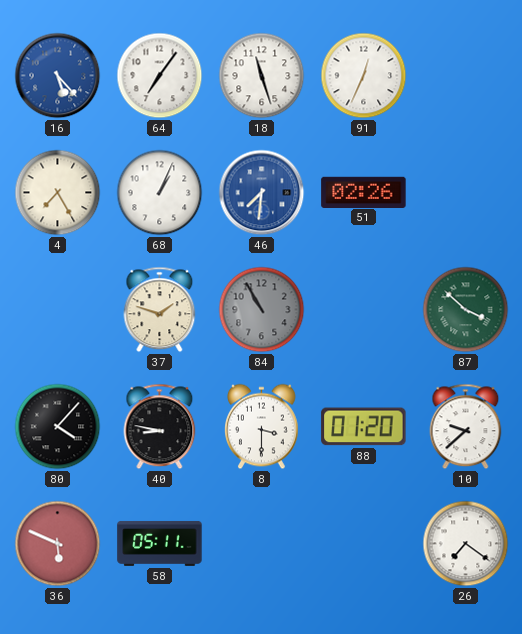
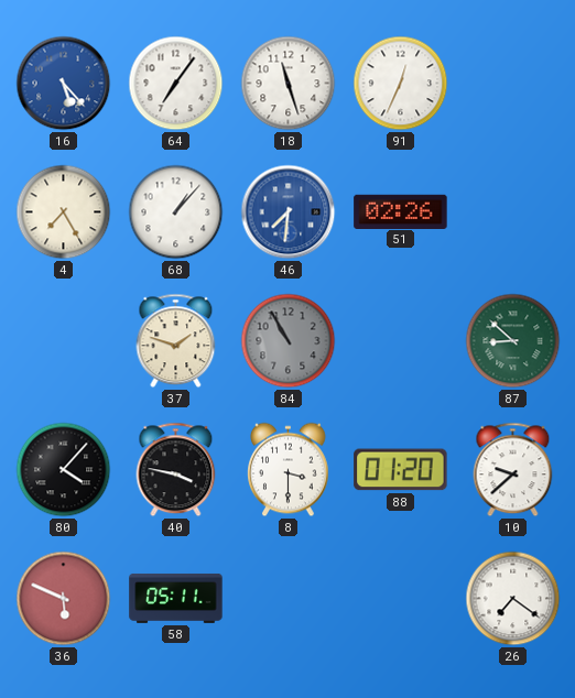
68: 1:04 -> 1:07 (176, 212)
87: 3:52 -> 8:52 (513, 341)
40: 8:47 -> 3:47 (176, 470)
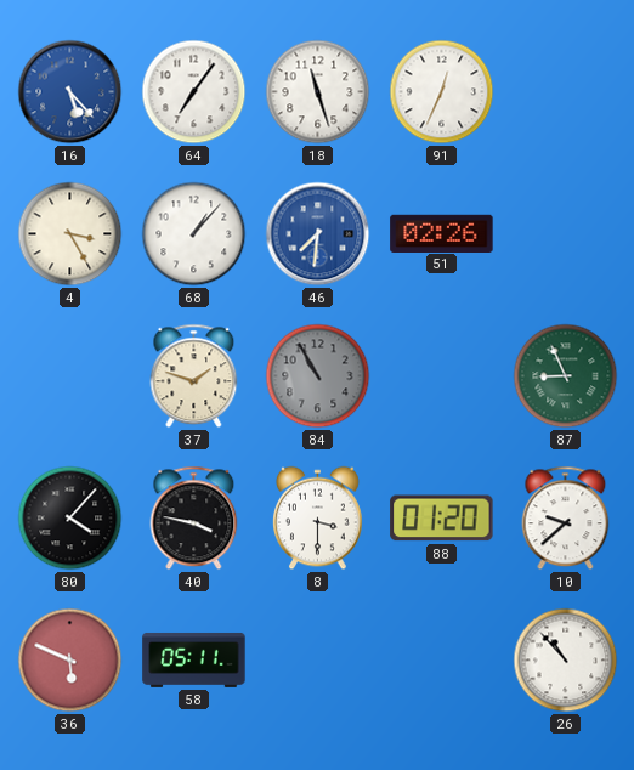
4: 7:25 -> 3:25 (70, 234)
87: 8:52 -> 8:56 (566, 376)
26: 7:21 -> 10:53 (566, 661)
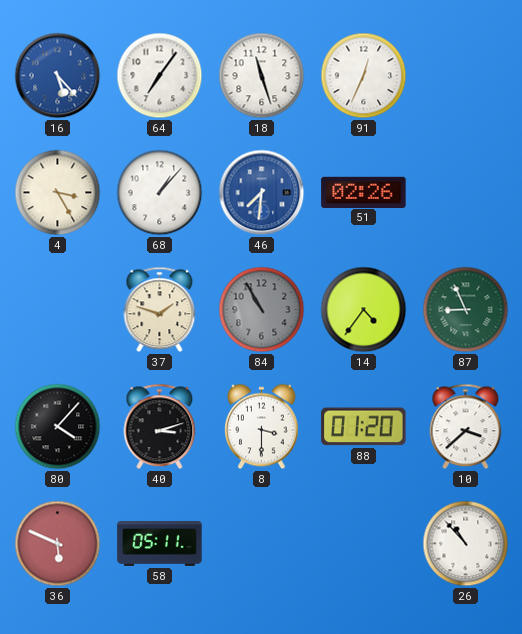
14: none -> 4:36 (364, 310)
40: 3:47 -> 3:12 (160, 427)
10: 9:38 -> 3:38 (466, 427)
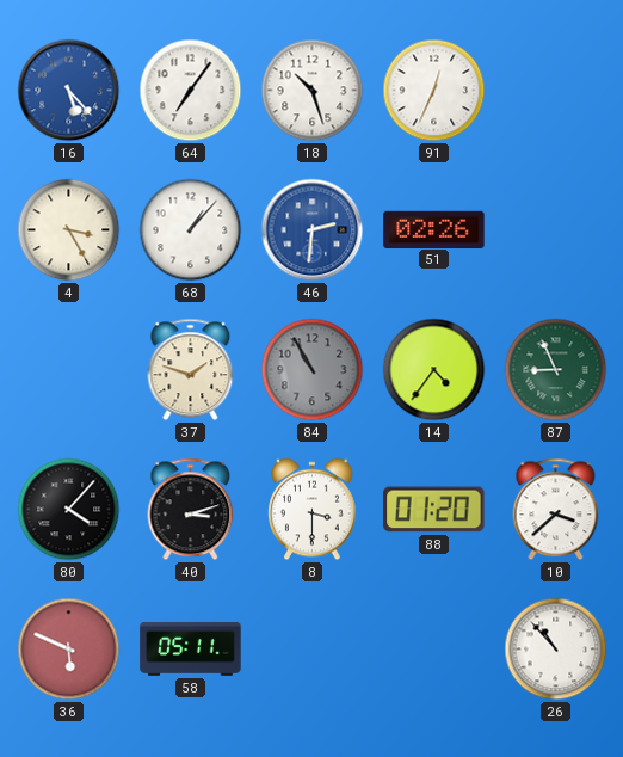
18: 11:27 -> 10:27 (313, 91)
46: 7:31 -> 2:31 (313, 230)
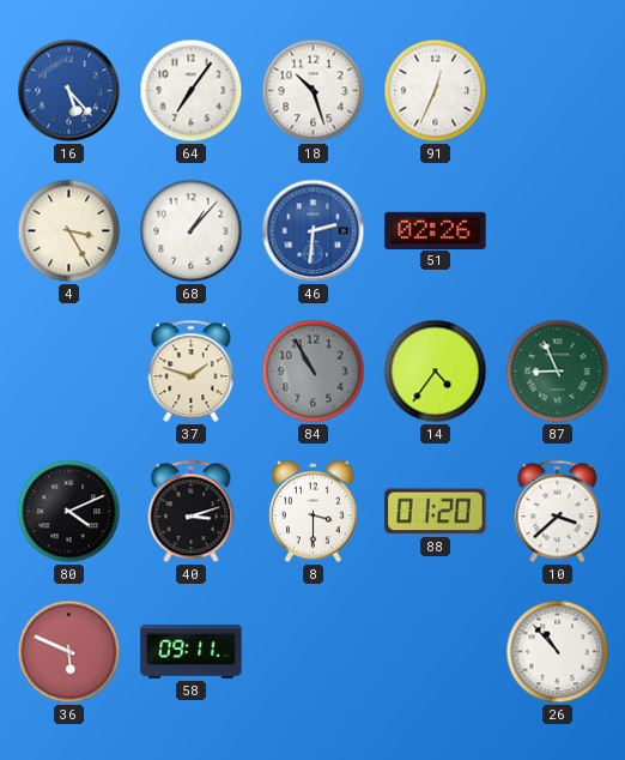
80: 4:07 -> 4:11 (69, 512)
58: 05:11 -> 09:11 (192, 651)
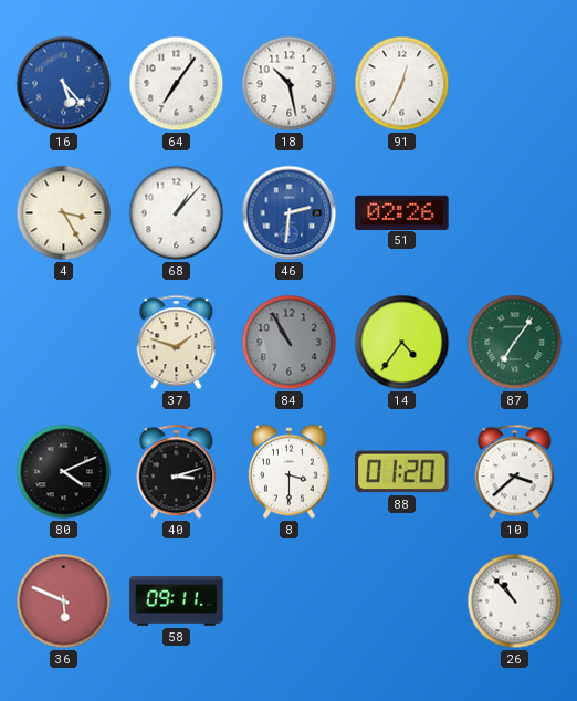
18: 10:27 -> 10:28 (290, 84)
87: 8:56 -> 7:06 (515, 343)
